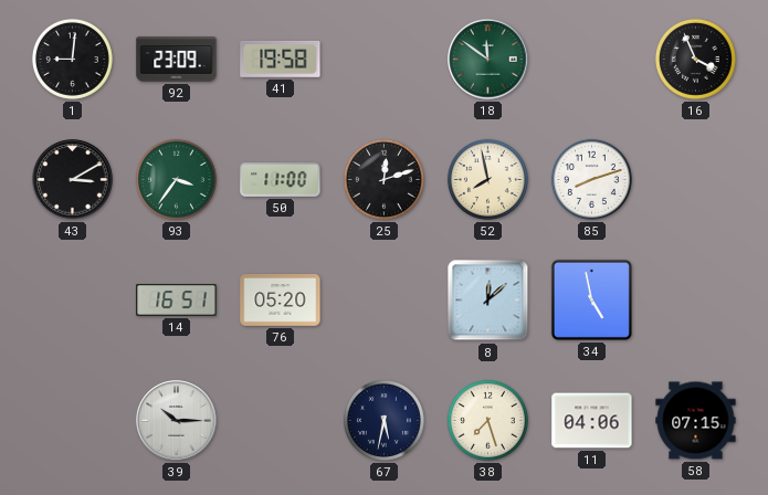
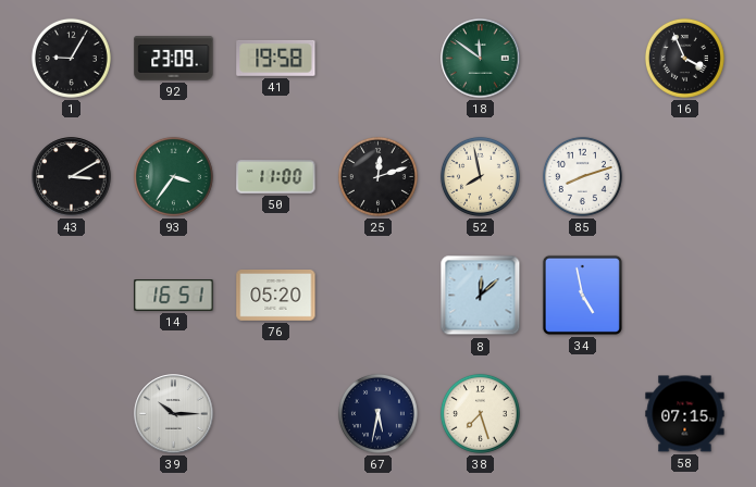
1: 9:01 -> 9:05 (71, 58)
11: 04:06 -> none (592, 421)
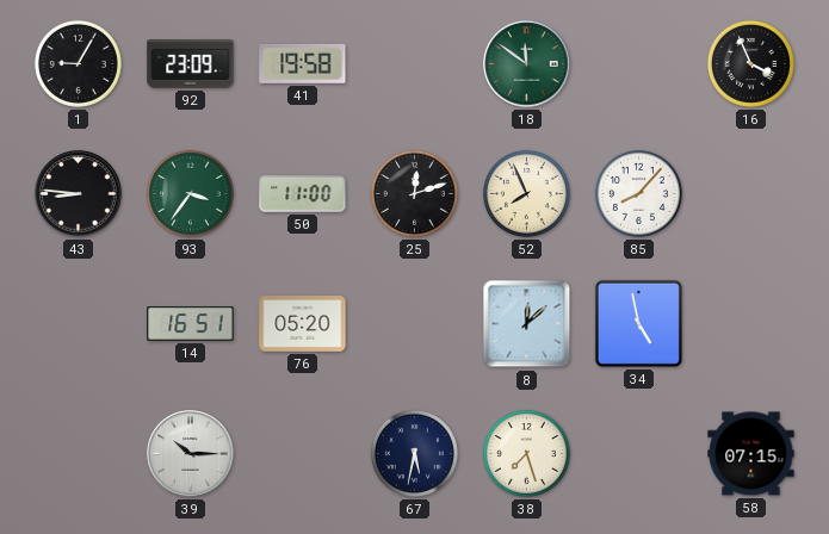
43: 3:10 -> 8:46 (79, 194)
52: 7:58 -> 7:56 (526, 193)
85: 8:12 -> 8:07 (638, 193)
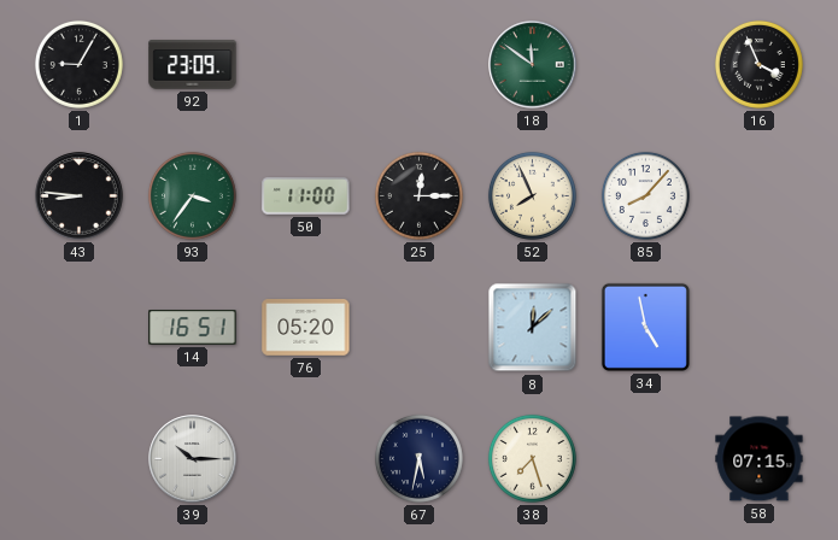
41: 19:58 -> none (303, 63)
25: 12:12 -> 12:15 (418, 195)
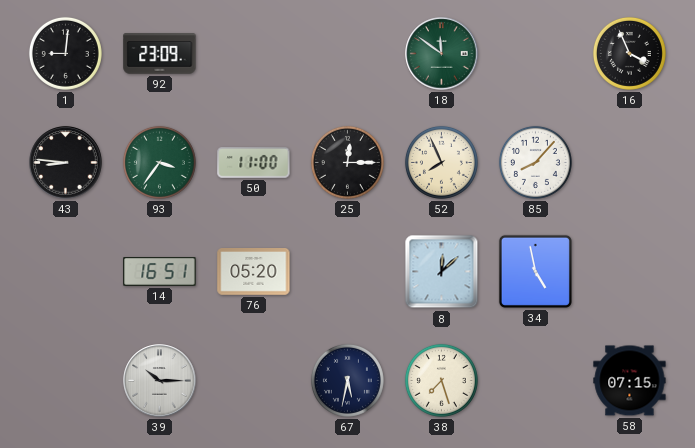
1: 9:05 -> 9:01 (65, 53)
